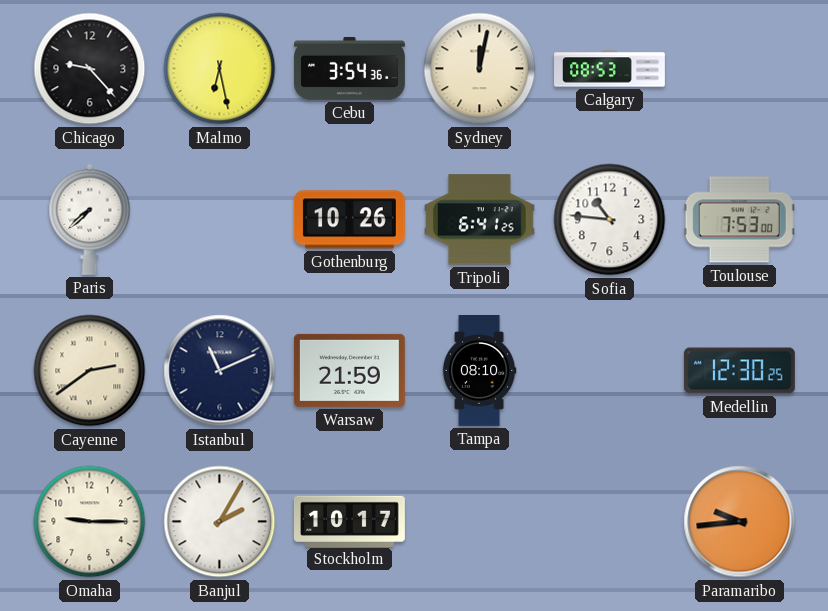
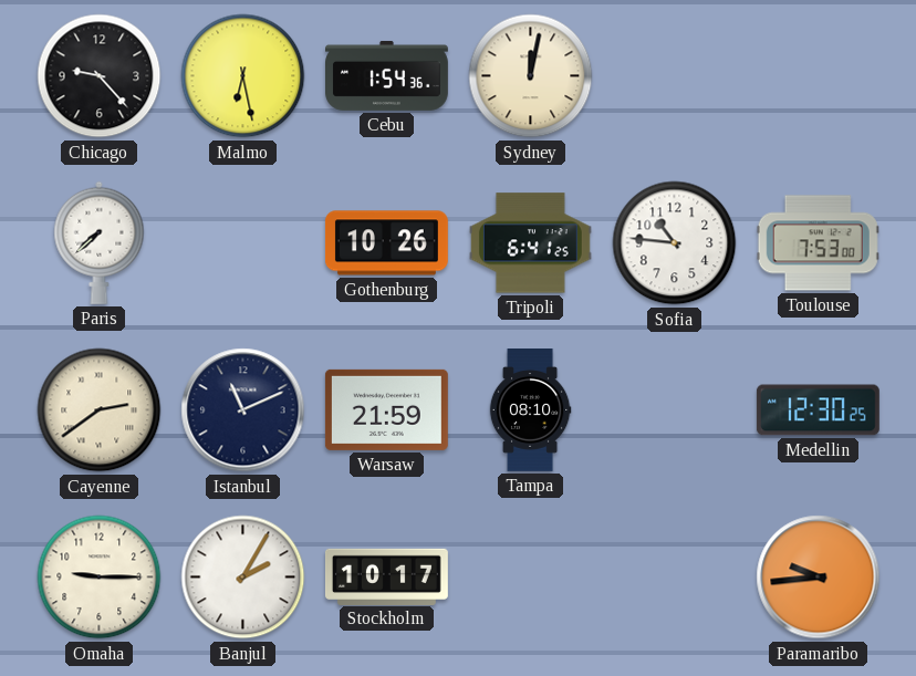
Cebu: 3:54 -> 1:54 (387, 75)
Calgary: 08:53 -> none (610, 69)
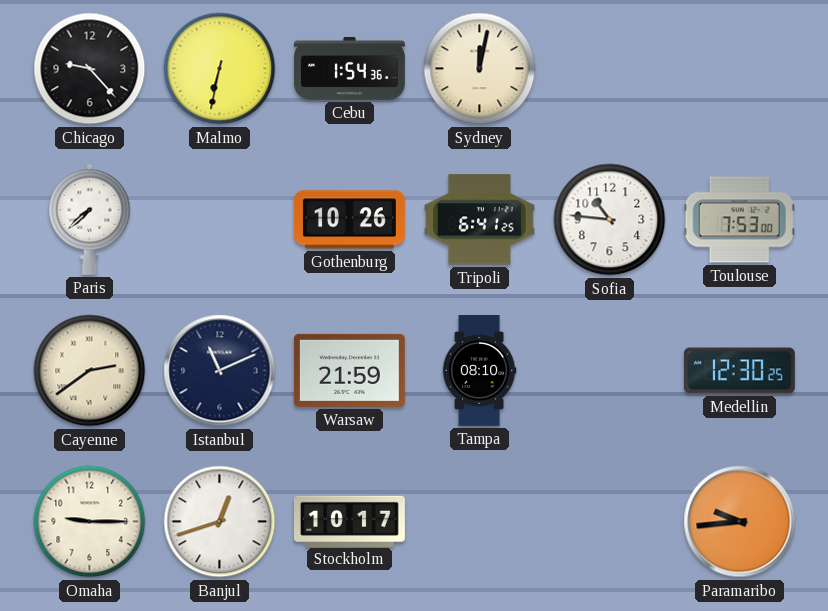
Malmo: 6:28 -> 6:32 (220, 69)
Banjul: 2:05 -> 12:42 (220, 522)
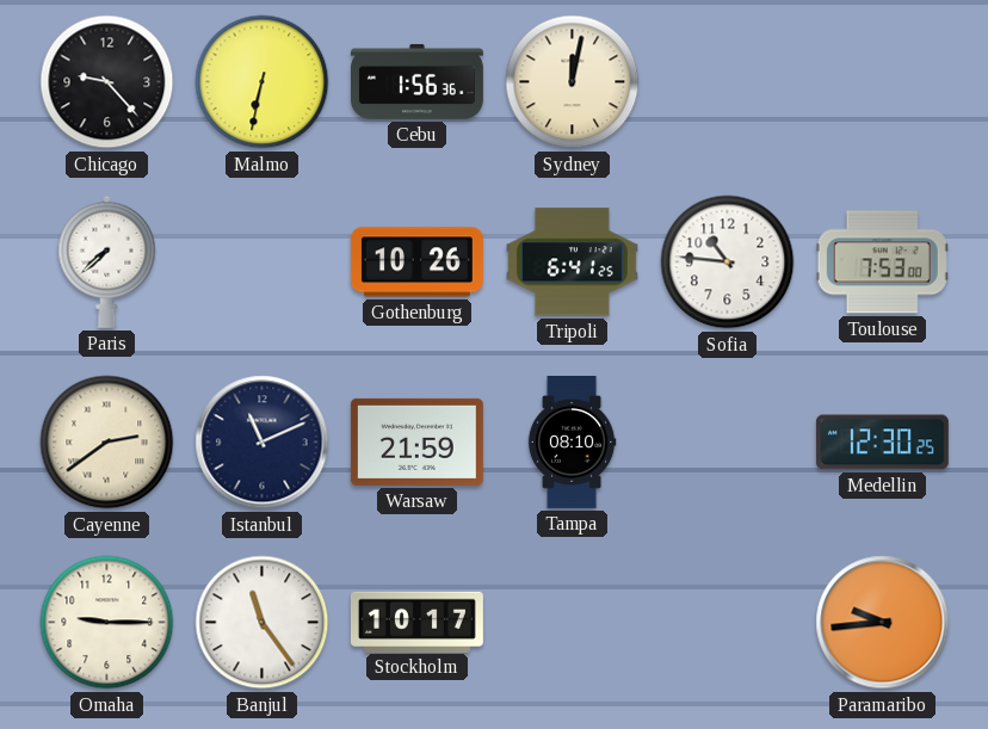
Cebu: 1:54 -> 1:56 (418, 81)
Banjul: 12:42 -> 11:24 (263, 623)
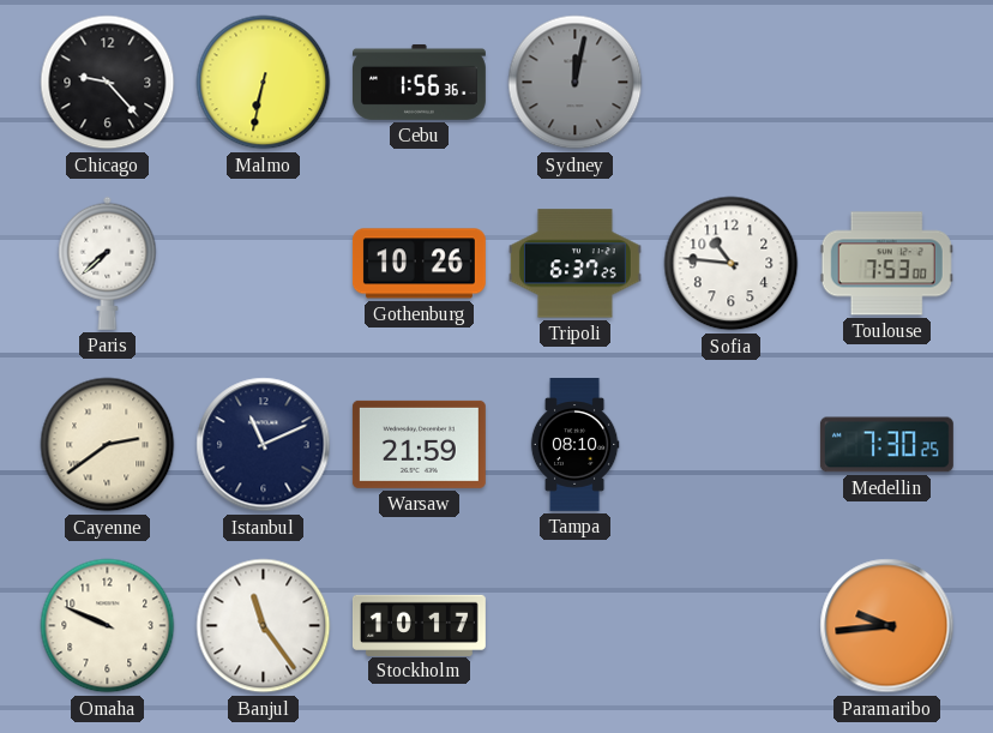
Sydney dial: cream -> grey (576, 83)
Tripoli: 6:41 -> 6:37 (574, 264)
Medellin: 12:30 -> 7:30 (886, 445)
Omaha: 9:15 -> 9:49 (108, 626)
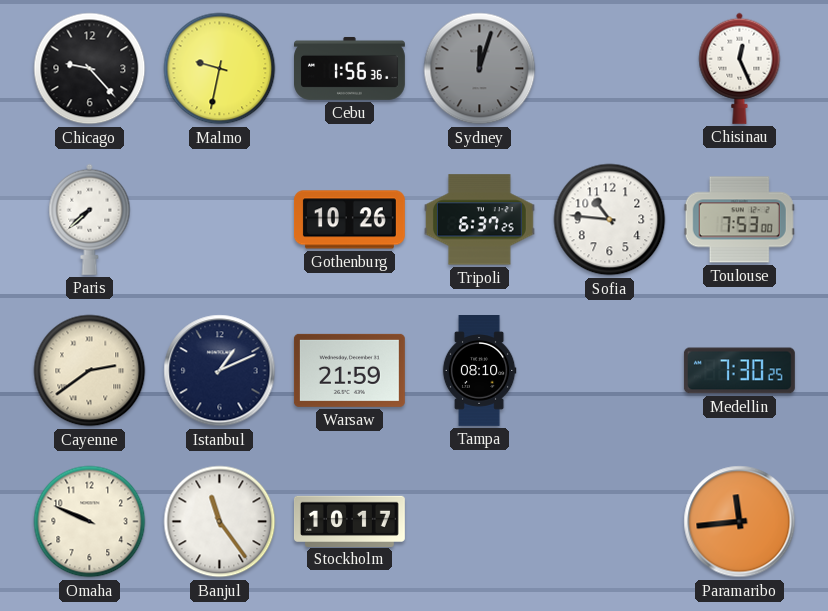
Malmo: 6:32 -> 9:32 (220, 69)
Sydney: 12:02 -> 12:03 (480, 69)
Chisinau: none -> 12:26 (740, 68)
Istanbul: 11:11 -> 1:11 (220, 371)
Paramaribo: 9:44 -> 11:44 (740, 522)
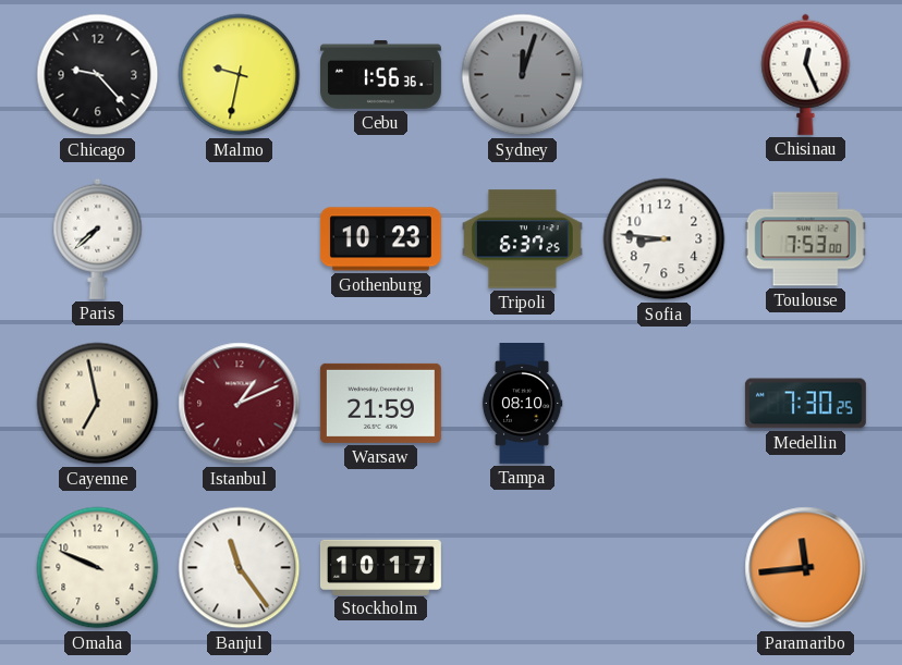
Gothenburg: 10:26 -> 10:23 (380, 239)
Sofia: 10:46 -> 8:46 (665, 239)
Cayenne: 2:39 -> 6:58 (98, 404)
Istanbul dial: navy -> burgundy (240, 404)
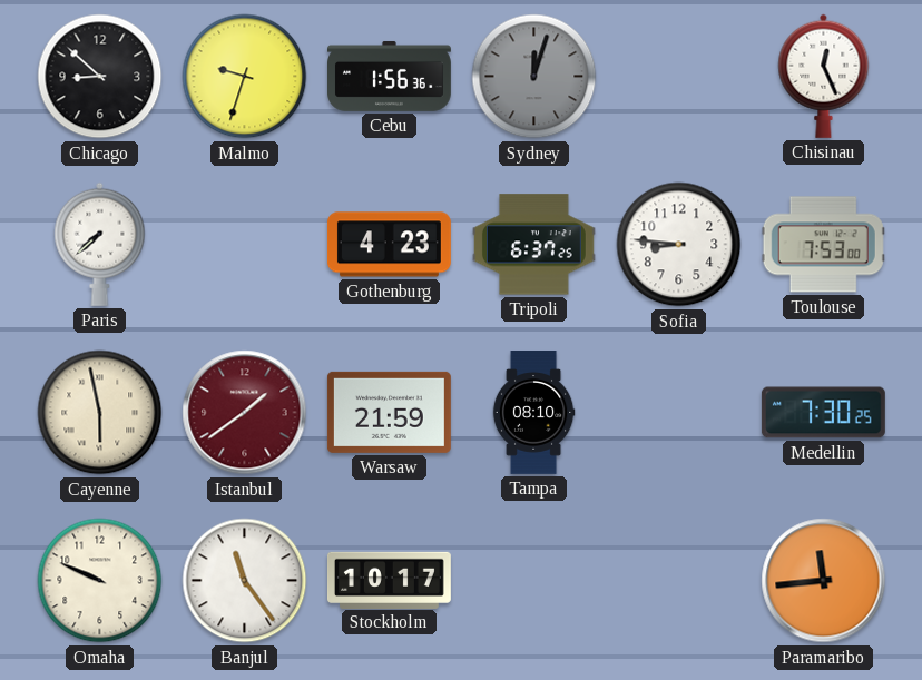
Chicago: 9:23 -> 8:52 (100, 77)
Malmo: 9:32 -> 9:33 (245, 77)
Gothenburg: 10:23 -> 4:23 (389, 245)
Cayenne: 6:58 -> 5:58 (100, 413)
Istanbul: 1:11 -> 1:39 (245, 413)
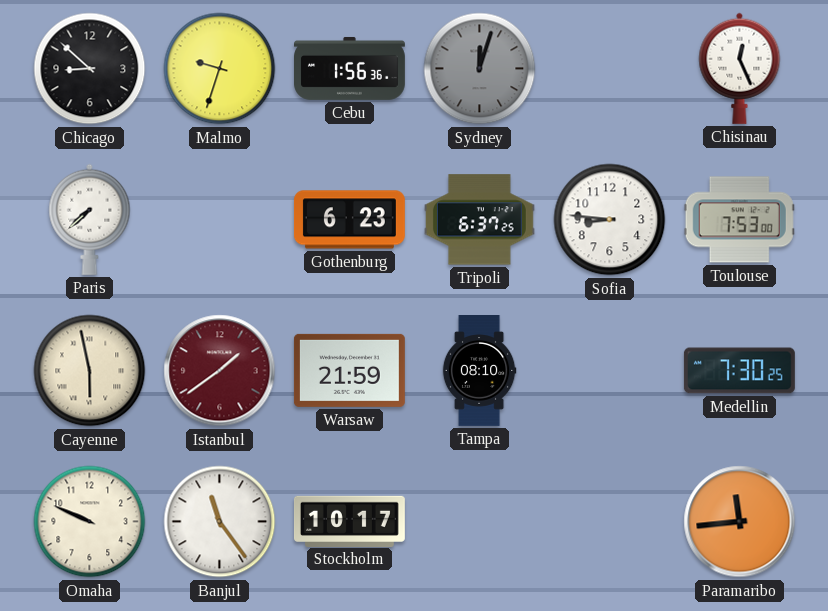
Gothenburg: 4:23 -> 6:23 (349, 220)
